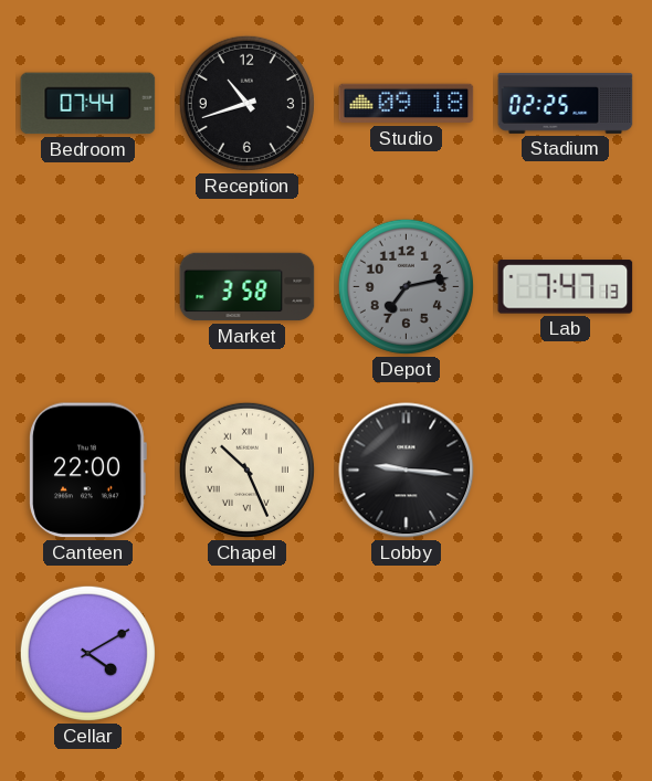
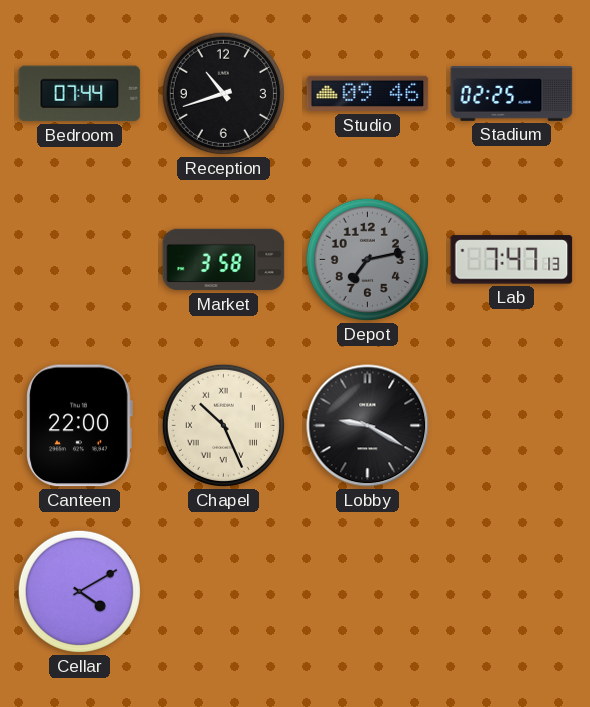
Studio: 09:18 -> 09:46 (368, 94)
Lobby: 9:16 -> 9:20 (368, 426)
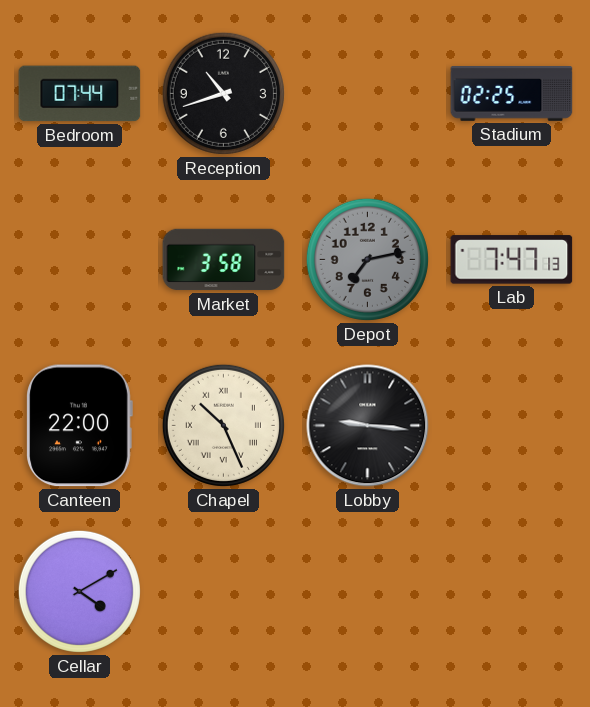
Studio: 09:46 -> none (368, 94)
Lobby: 9:20 -> 9:16 (368, 426)
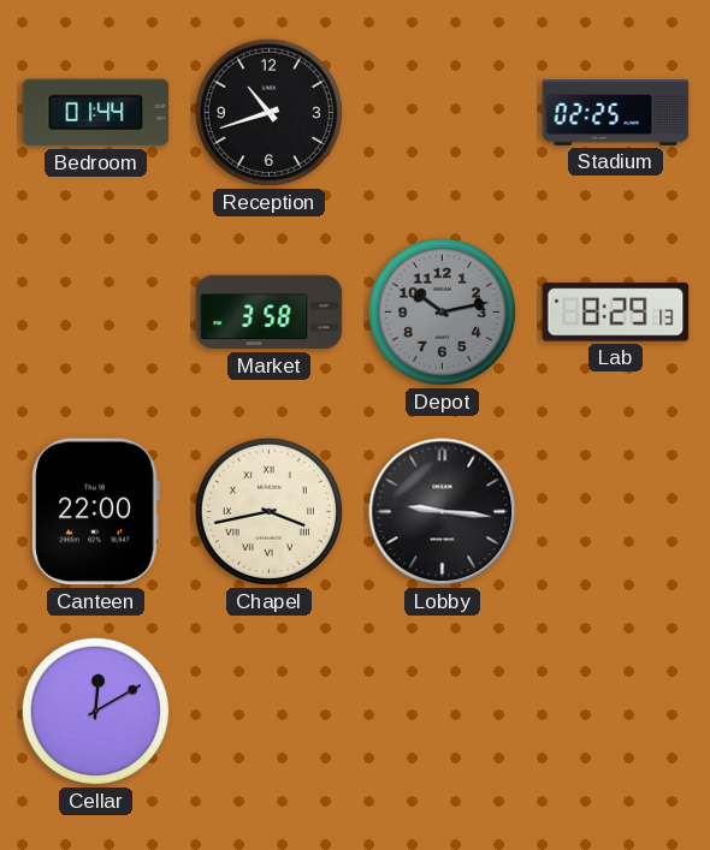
Bedroom: 07:44 -> 01:44 (96, 113)
Depot: 7:13 -> 10:13 (442, 311)
Lab: 7:47 -> 8:29 (616, 313)
Chapel: 10:26 -> 3:43 (268, 511)
Cellar: 4:10 -> 12:10 (95, 711)
